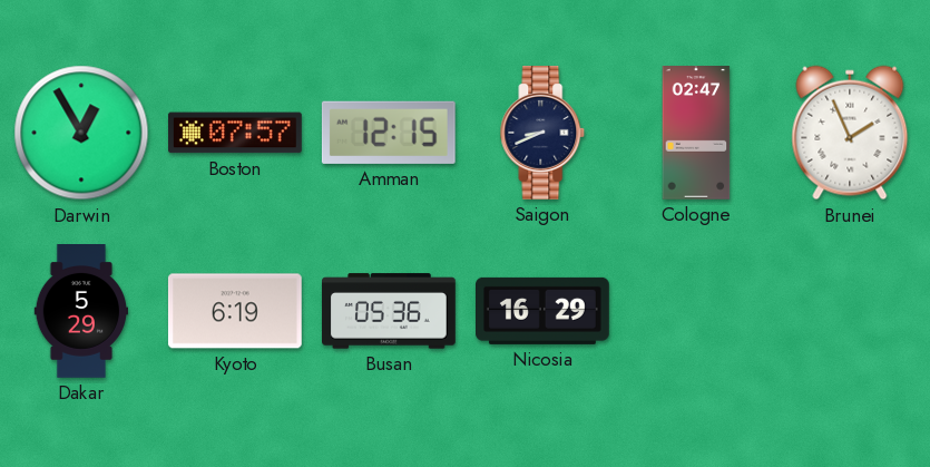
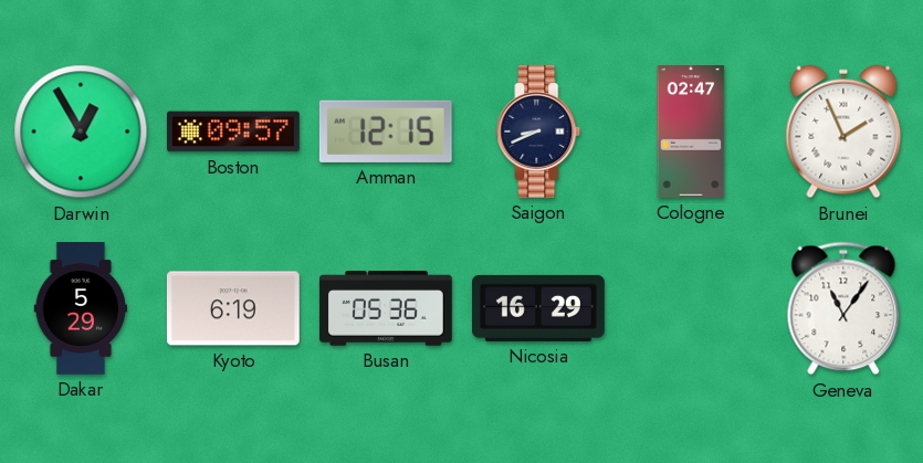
Boston: 07:57 -> 09:57 (234, 131)
Geneva: none -> 11:06 (843, 308)
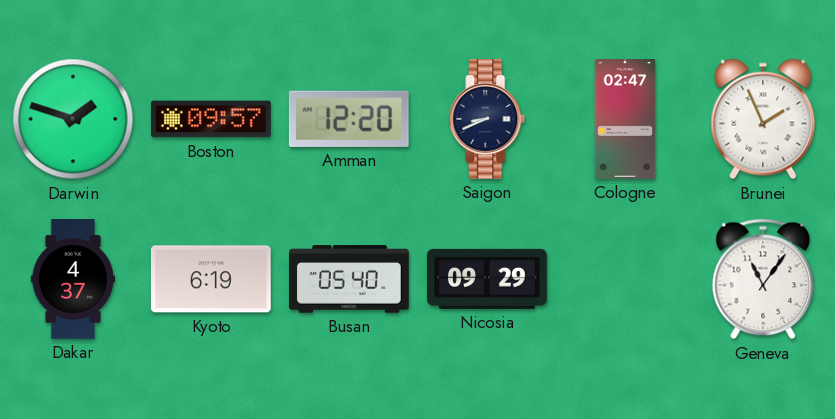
Darwin: 12:55 -> 1:48 (73, 119)
Amman: 12:15 -> 12:20 (349, 119)
Dakar: 5:29 -> 4:37 (72, 280)
Busan: 05:36 -> 05:40 (350, 279)
Nicosia: 16:29 -> 09:29 (488, 279)
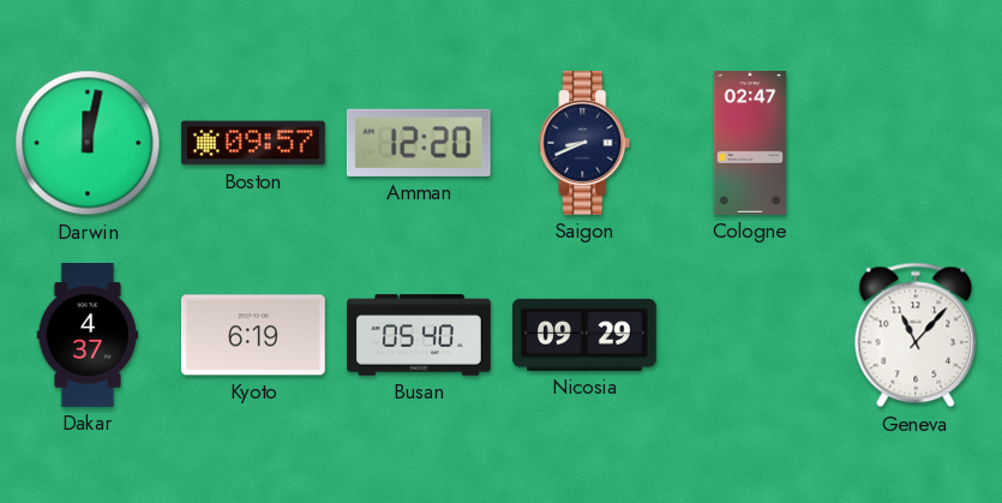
Darwin: 1:48 -> 12:02 (88, 143)
Brunei: 1:56 -> none (763, 119)
Geneva: 11:06 -> 11:07 (916, 335)
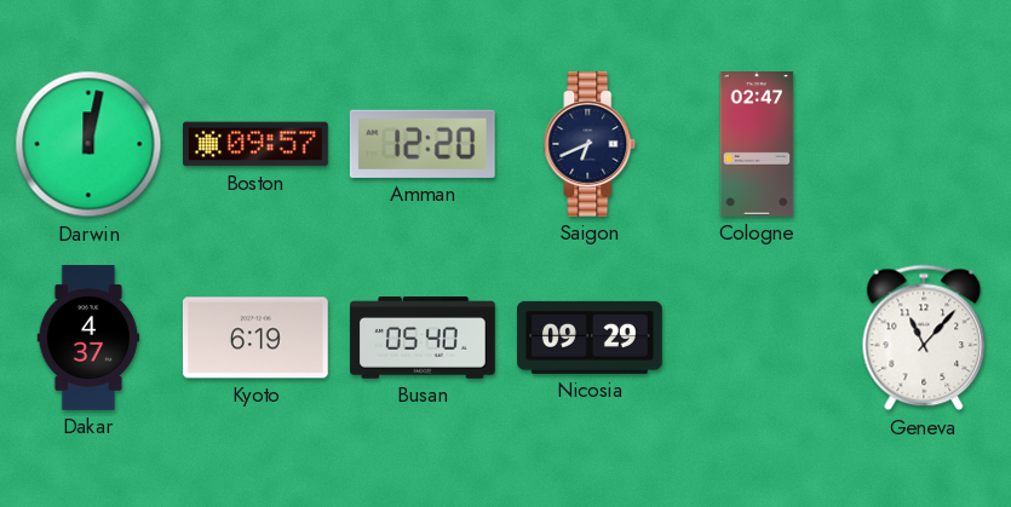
Saigon: 8:41 -> 6:41 (590, 145)
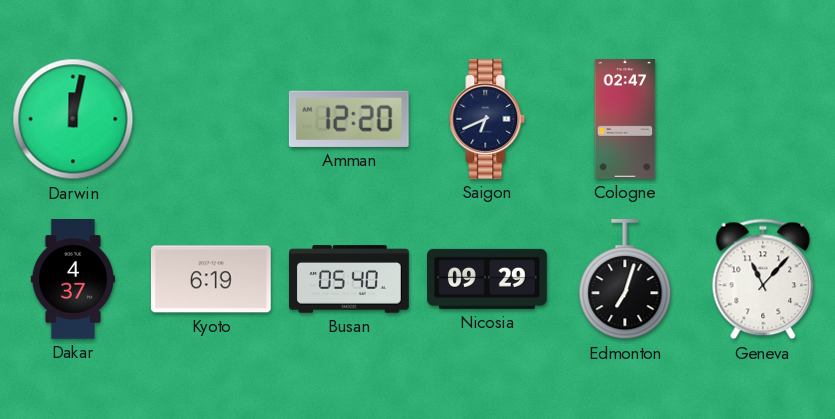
Boston: 09:57 -> none (257, 144)
Edmonton: none -> 7:03 (625, 280)
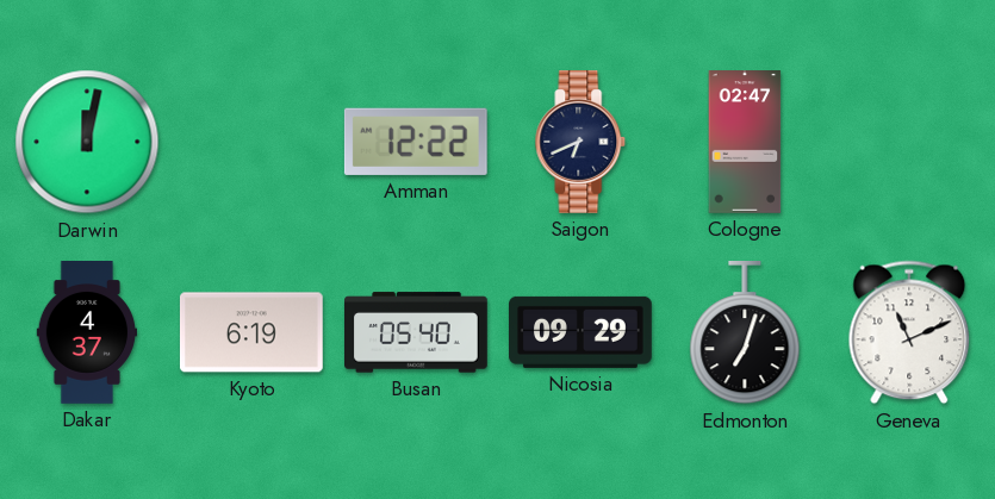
Amman: 12:20 -> 12:22 (416, 142)
Geneva: 11:07 -> 11:11 (909, 332)
